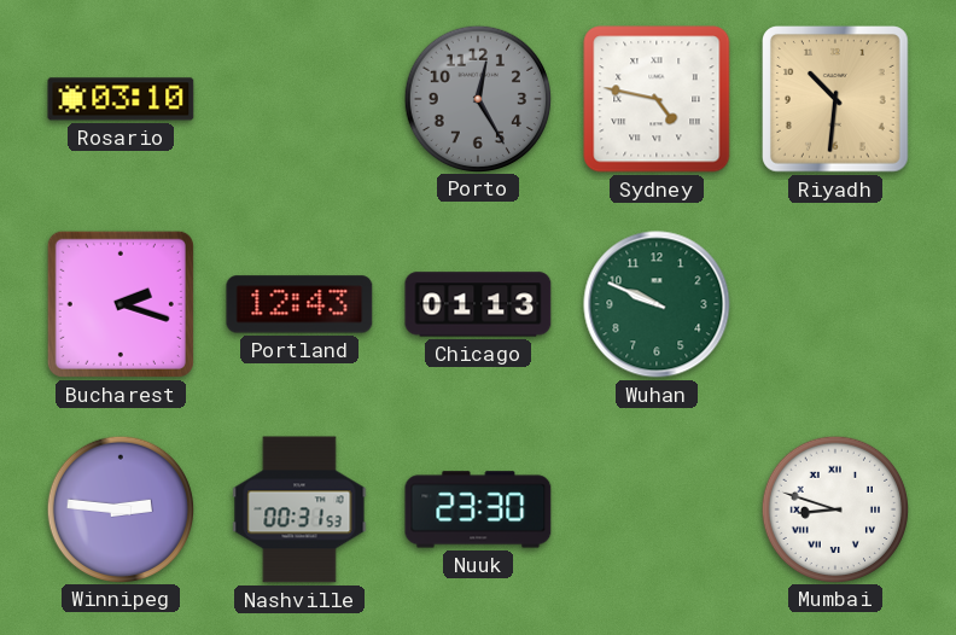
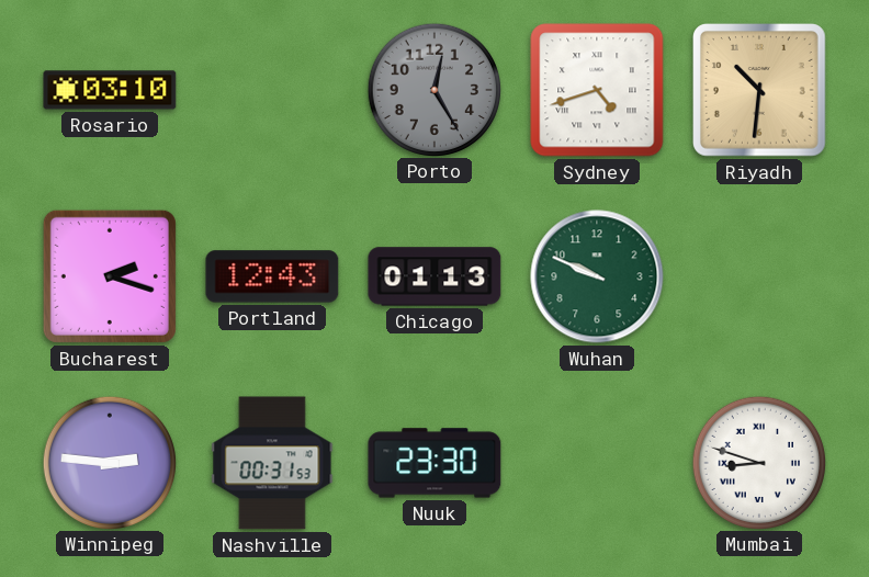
Sydney: 4:47 -> 4:42 (597, 90)
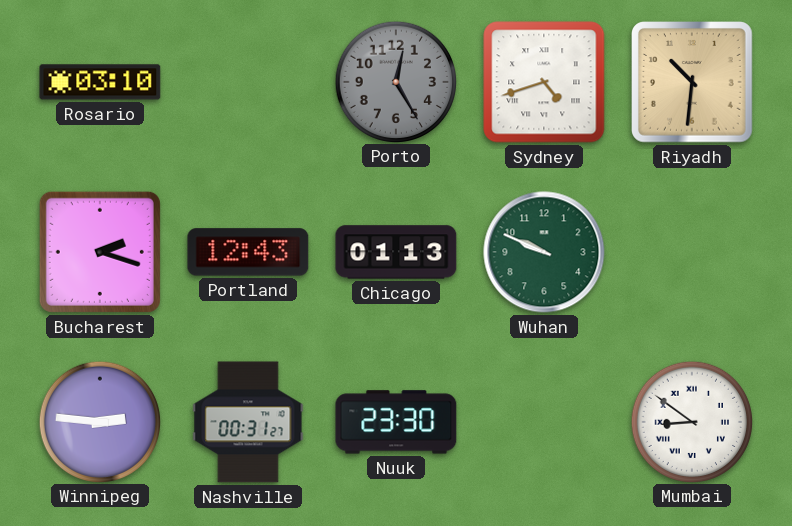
Nashville: 00:31:53 -> 00:31:27 (248, 422)
Mumbai: 8:48 -> 8:51 (691, 421)
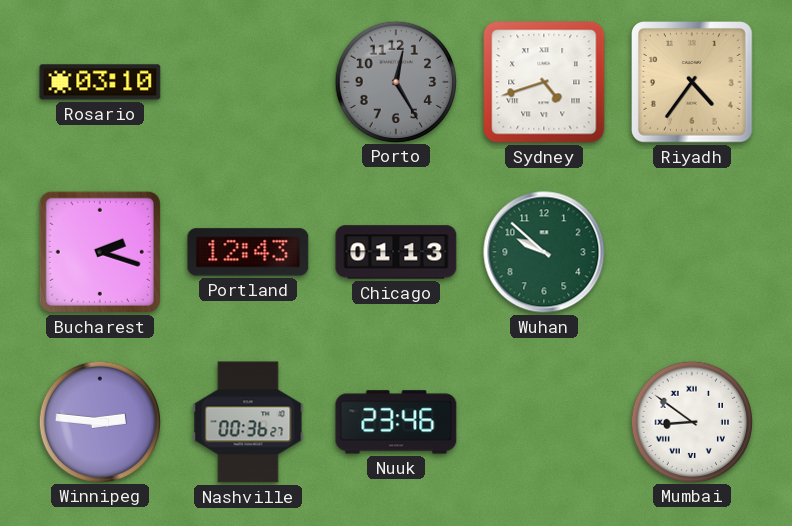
Riyadh: 10:31 -> 4:36 (693, 83)
Wuhan: 9:49 -> 9:52 (544, 252)
Nashville: 00:31 -> 00:36 (248, 422)
Nuuk: 23:30 -> 23:46 (396, 422)
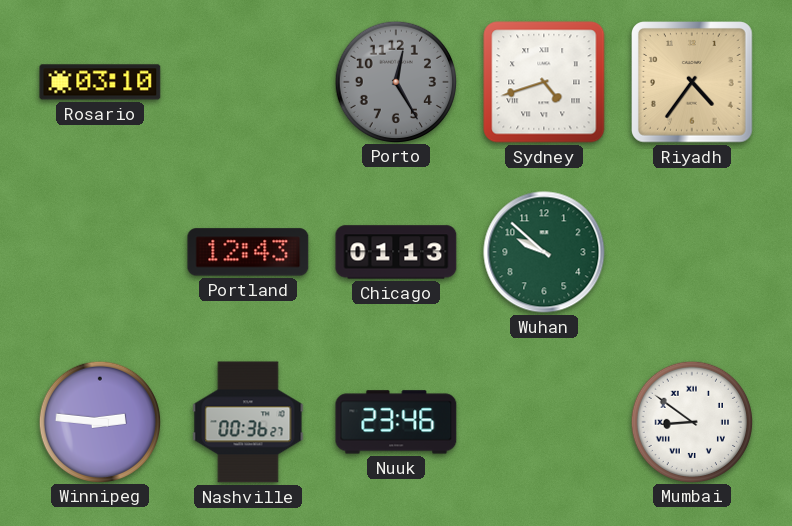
Bucharest: 2:18 -> none (100, 252)
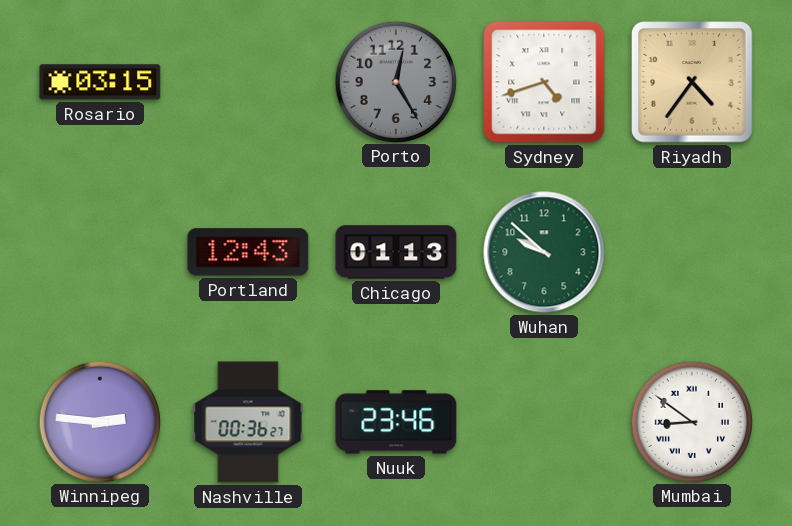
Rosario: 03:10 -> 03:15 (100, 82)
